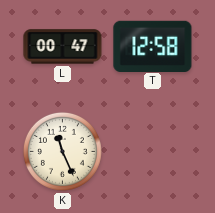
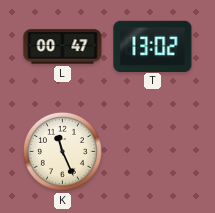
T: 12:58 -> 13:02 (153, 46)
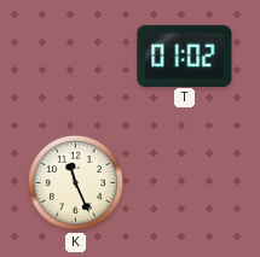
L: 00:47 -> none (63, 47)
T: 13:02 -> 01:02 (185, 56)
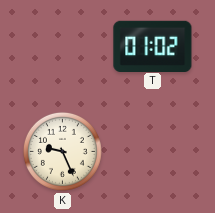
K: 11:26 -> 9:26 (62, 151)
